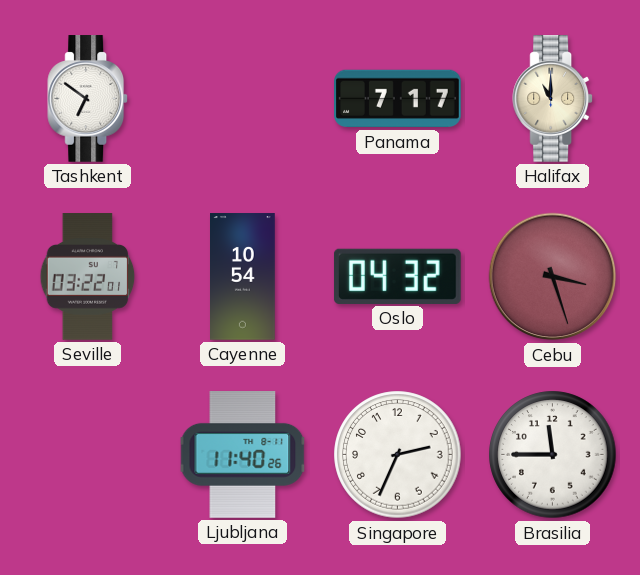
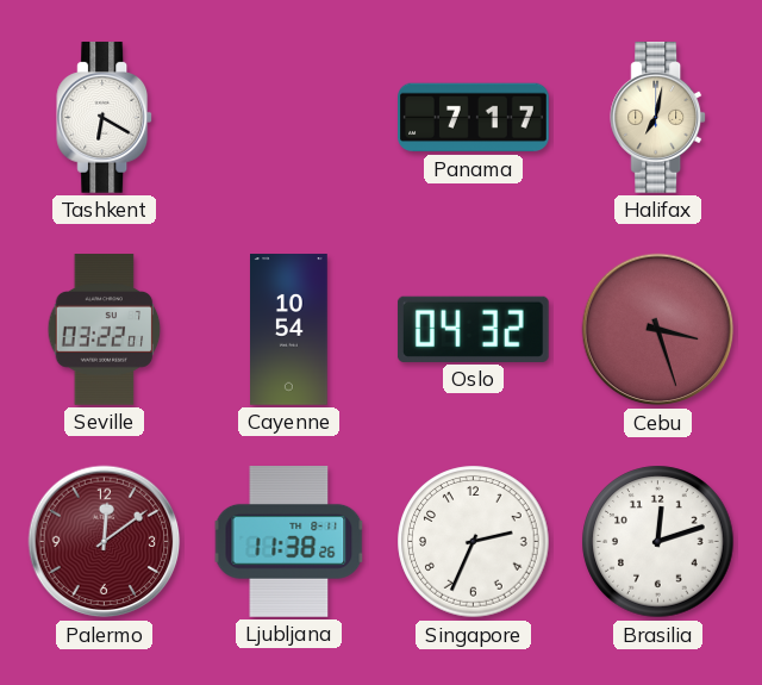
Tashkent: 6:51 -> 6:20 (105, 118)
Halifax: 11:00 -> 7:02 (658, 118)
Palermo: none -> 12:09 (105, 542)
Ljubljana: 11:40 -> 11:38 (289, 542)
Brasilia: 11:45 -> 12:12 (658, 542)
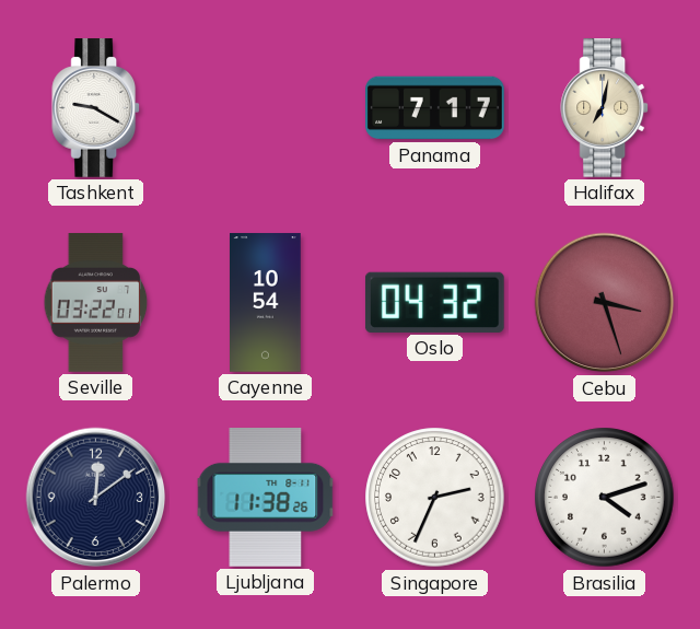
Tashkent: 6:20 -> 9:20 (96, 108)
Palermo dial: burgundy -> navy (96, 498)
Brasilia: 12:12 -> 4:12 (605, 498)
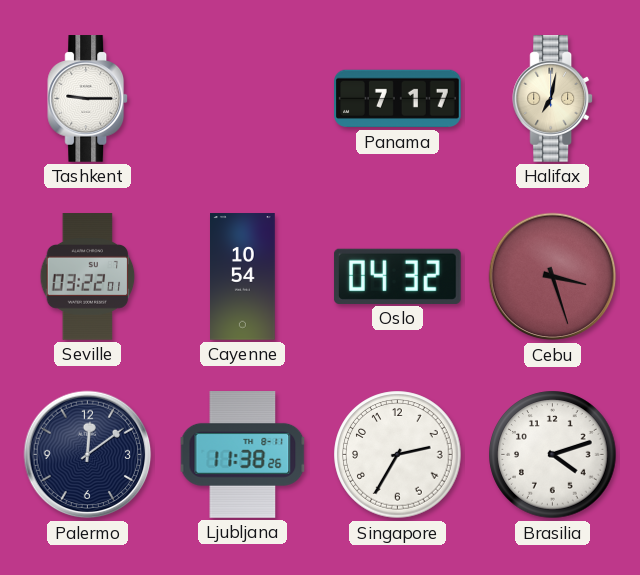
Tashkent: 9:20 -> 9:15 (88, 99)
Singapore: 2:34 -> 2:35 (398, 455)
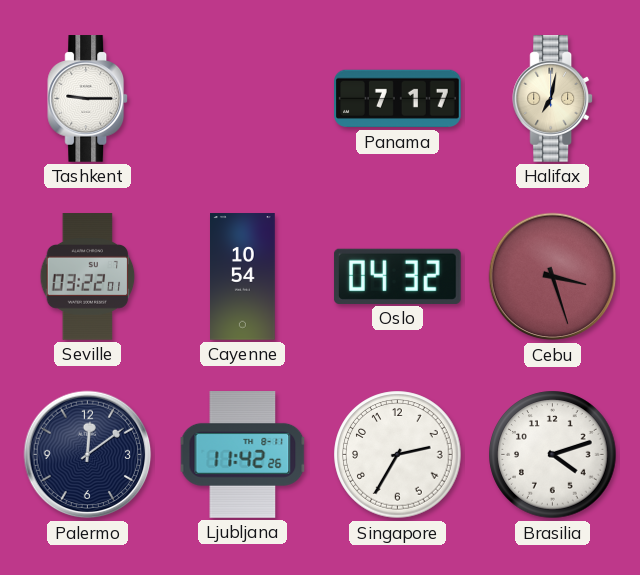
Ljubljana: 11:38 -> 11:42 (243, 455)
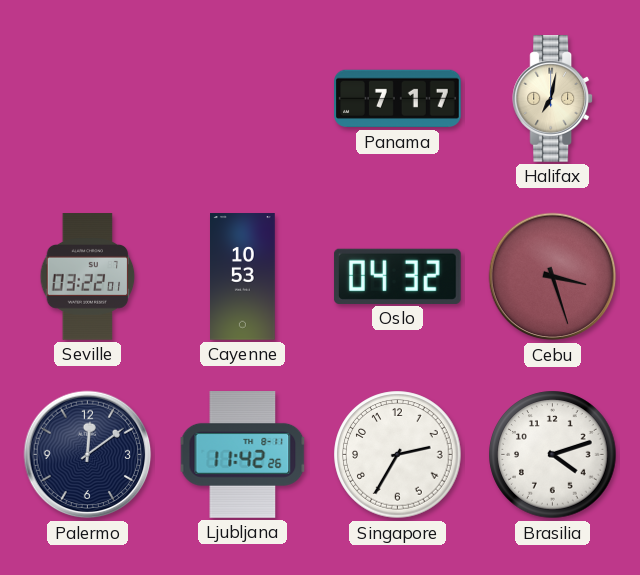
Tashkent: 9:15 -> none (88, 99)
Cayenne: 10:54 -> 10:53 (243, 277)
